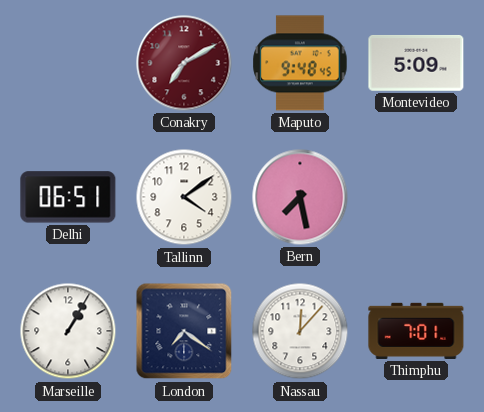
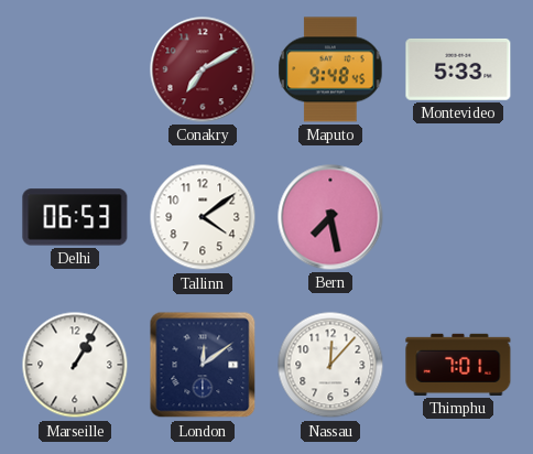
Montevideo: 5:09 -> 5:33 (458, 69)
Delhi: 06:51 -> 06:53 (75, 217)
London: 7:21 -> 12:09 (203, 365)
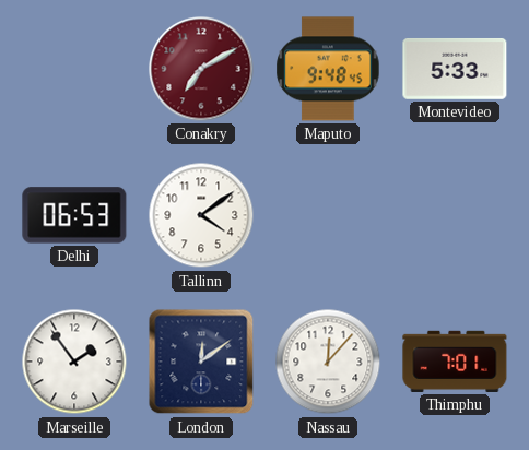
Bern: 7:28 -> none (330, 217)
Marseille: 1:05 -> 1:54 (74, 362)
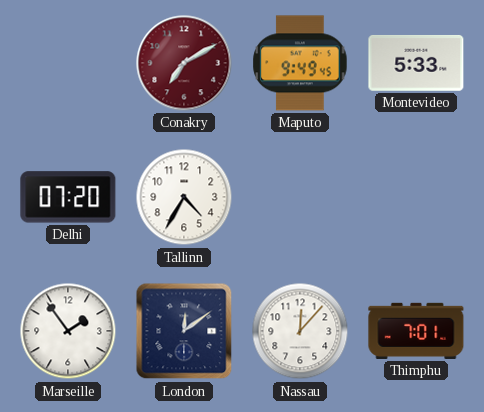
Maputo: 9:48 -> 9:49 (300, 63)
Delhi: 06:53 -> 07:20 (68, 197)
Tallinn: 4:09 -> 4:35 (184, 197)
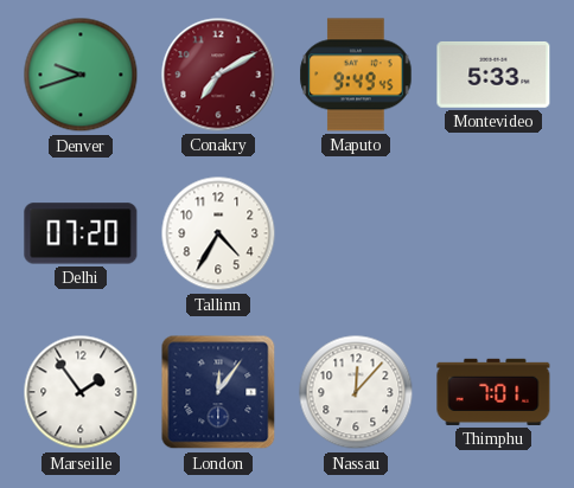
Denver: none -> 9:42 (81, 75)
London: 12:09 -> 12:06 (218, 392)
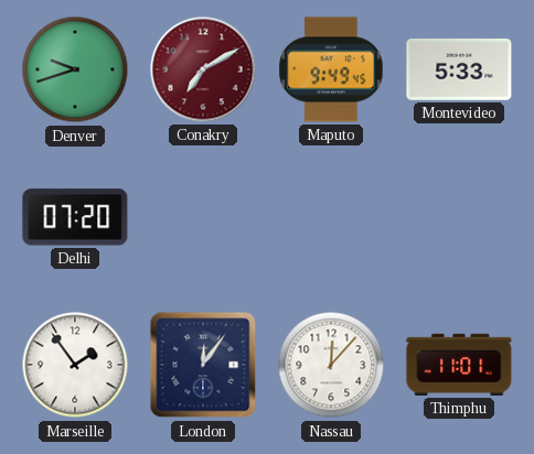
Tallinn: 4:35 -> none (218, 233)
Thimphu: 7:01 -> 11:01 (459, 365)
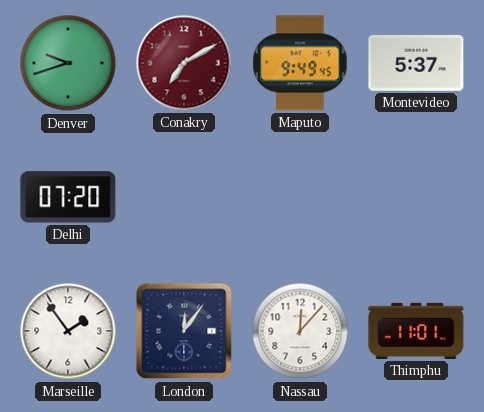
Montevideo: 5:33 -> 5:37 (416, 63)
